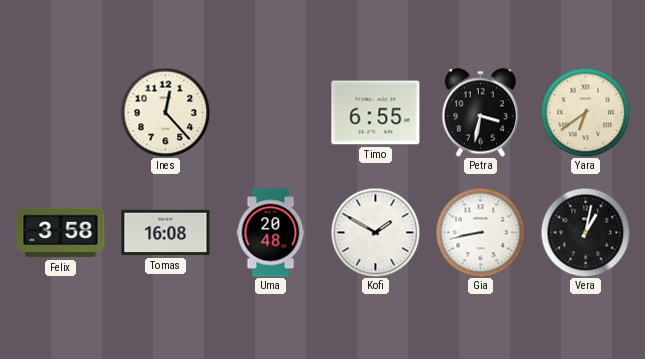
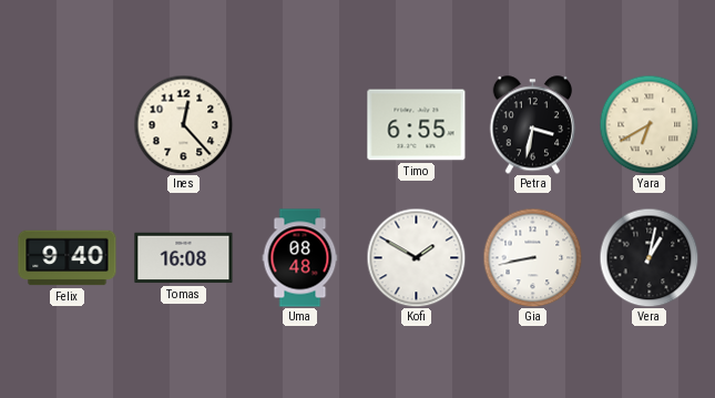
Yara: 6:39 -> 6:40 (648, 124)
Felix: 3:58 -> 9:40 (68, 258)
Uma: 20:48 -> 08:48 (300, 258)
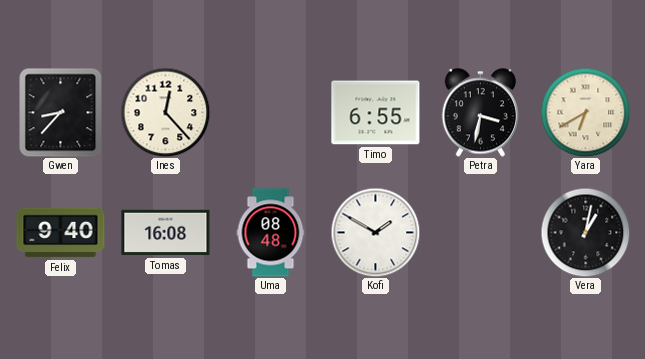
Gwen: none -> 8:37 (61, 112)
Gia: 8:43 -> none (532, 257)
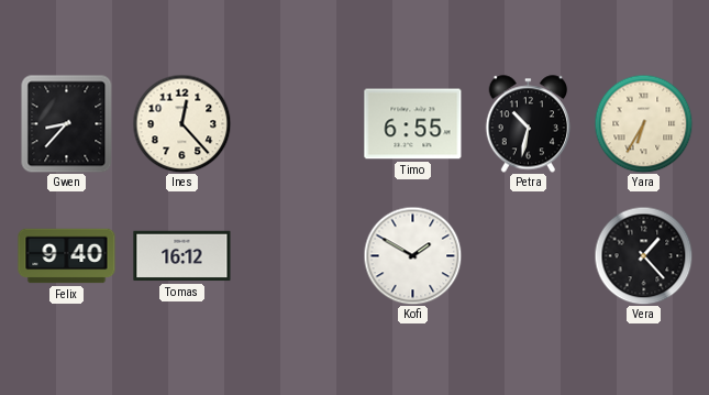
Petra: 3:32 -> 10:32 (529, 124)
Yara: 6:40 -> 6:35 (643, 123)
Tomas: 16:08 -> 16:12 (182, 256)
Uma: 08:48 -> none (271, 233)
Vera: 1:02 -> 1:23 (643, 255)
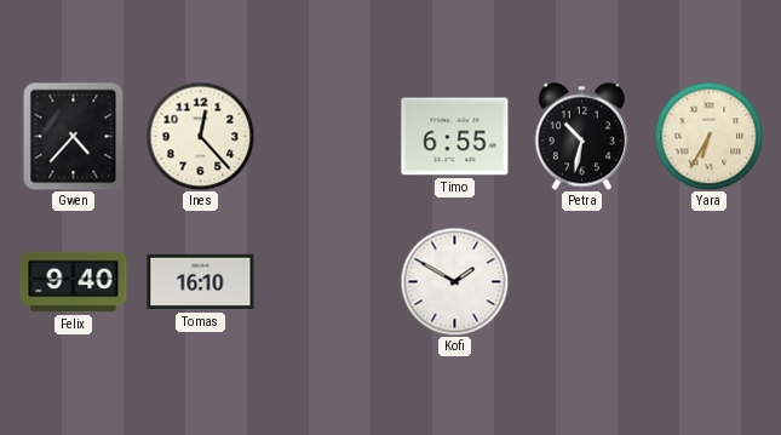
Gwen: 8:37 -> 4:37 (74, 136)
Tomas: 16:12 -> 16:10 (201, 282)
Vera: 1:23 -> none (643, 255)
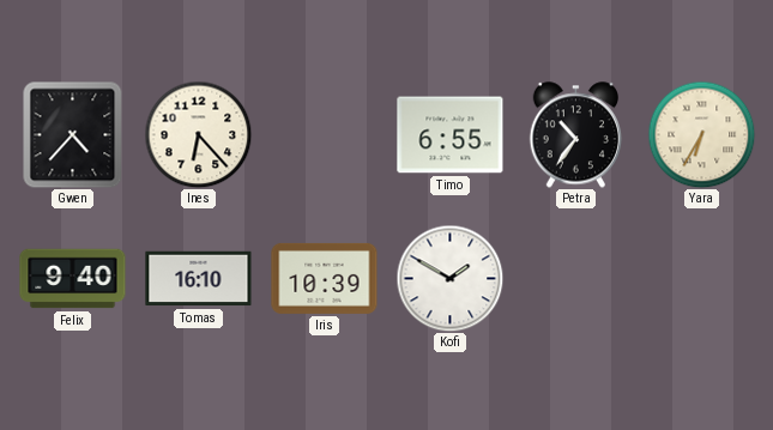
Ines: 12:23 -> 6:23 (198, 134)
Petra: 10:32 -> 10:36 (576, 135)
Iris: none -> 10:39 (325, 278)
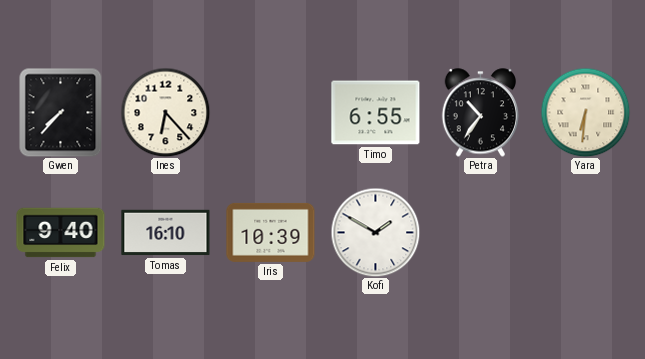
Gwen: 4:37 -> 7:37 (61, 112)
Yara: 6:35 -> 6:31 (585, 112)
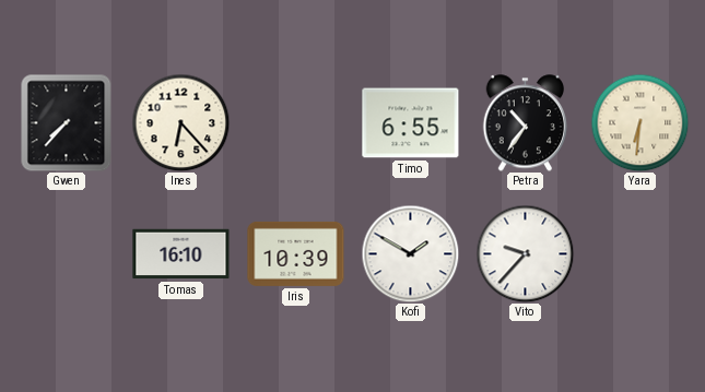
Felix: 9:40 -> none (61, 233)
Vito: none -> 9:37 (525, 253)
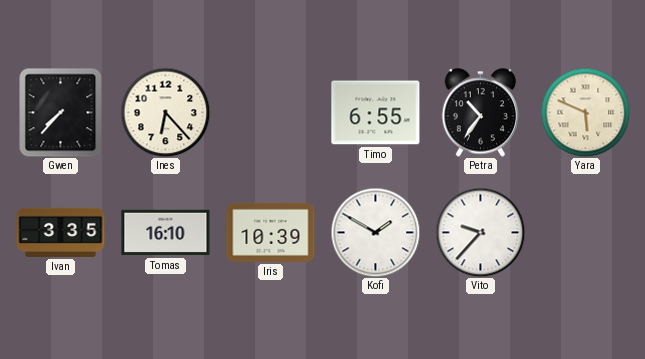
Yara: 6:31 -> 5:49 (585, 112)
Ivan: none -> 3:35 (61, 232)
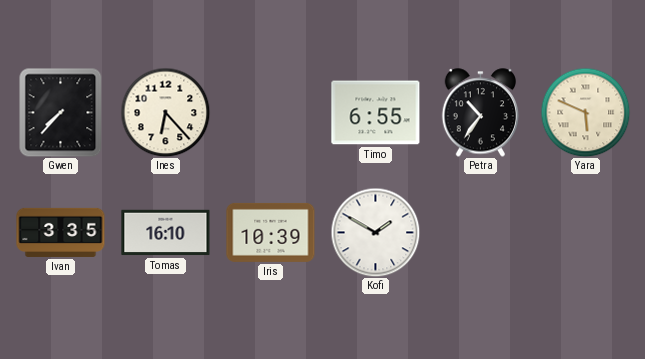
Vito: 9:37 -> none (480, 232)
